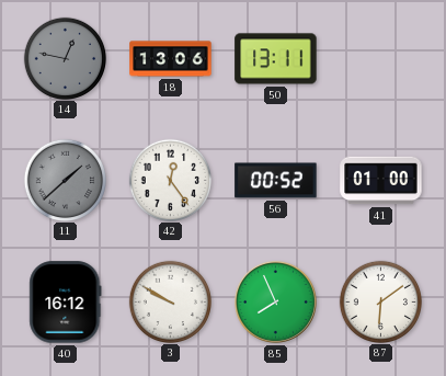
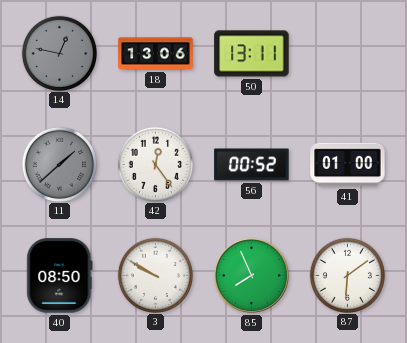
40: 16:12 -> 08:50 (60, 276)
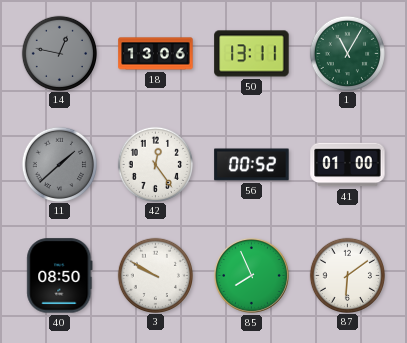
1: none -> 11:05 (347, 53)
